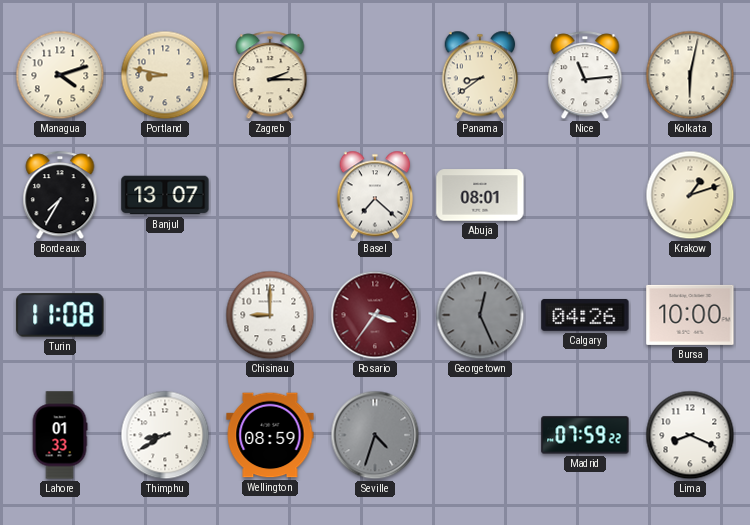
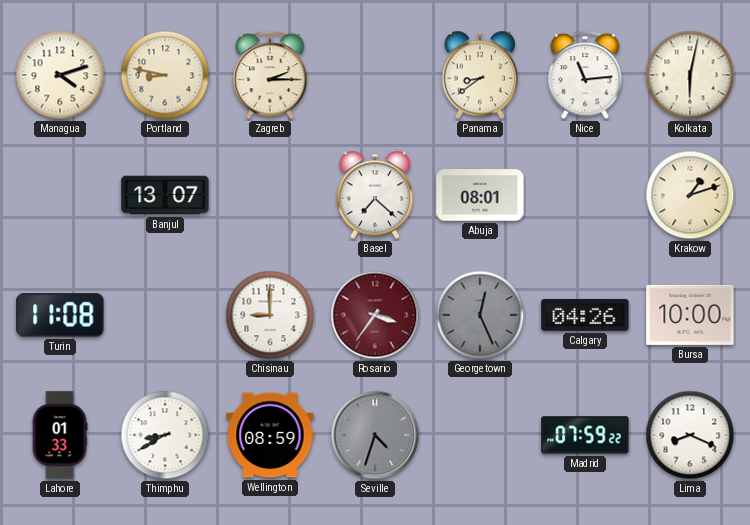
Bordeaux: 7:35 -> none (60, 196)
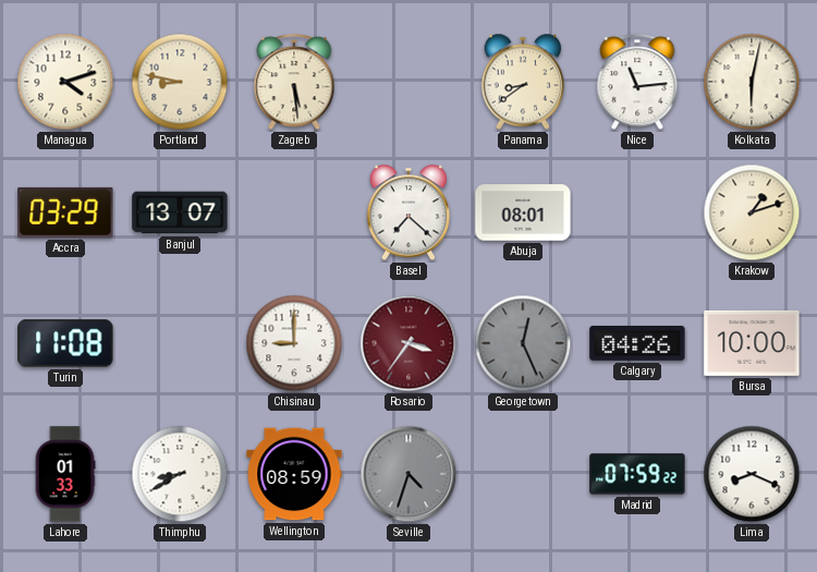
Zagreb: 2:15 -> 5:29 (294, 83)
Accra: none -> 03:29 (65, 212)
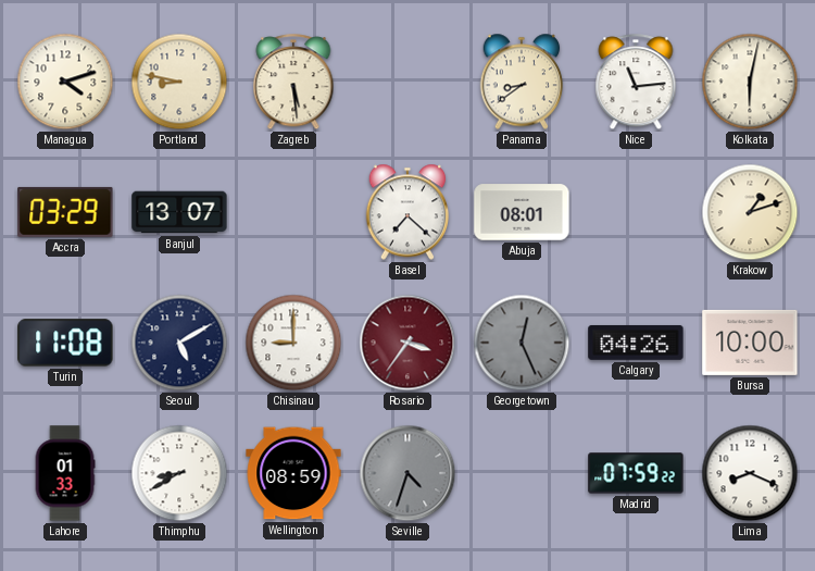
Seoul: none -> 5:10 (179, 343)
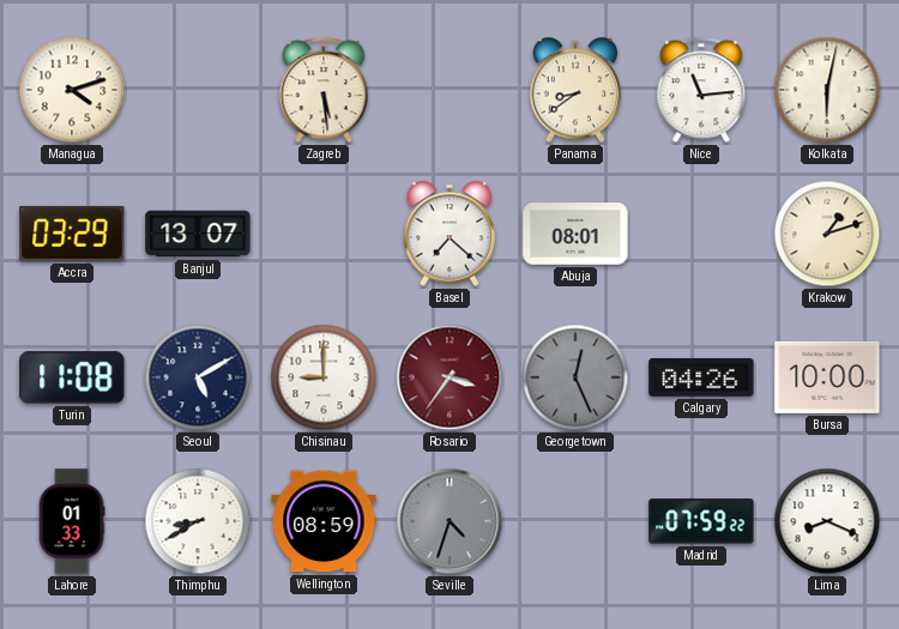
Portland: 8:47 -> none (179, 82)
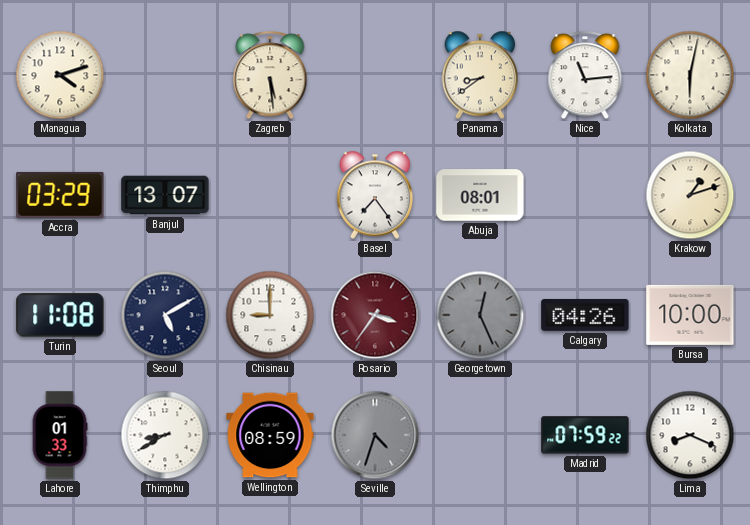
Basel: 7:22 -> 7:24 (375, 195)
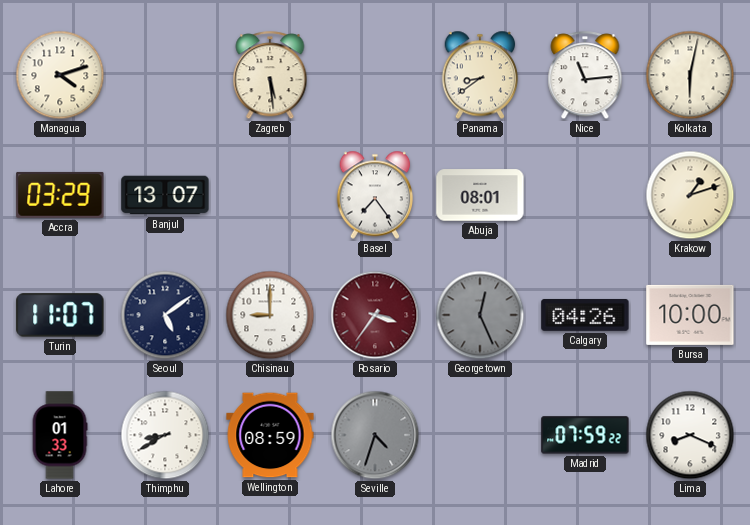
Turin: 11:08 -> 11:07 (60, 315)
Seoul: 5:10 -> 5:09 (165, 315)
